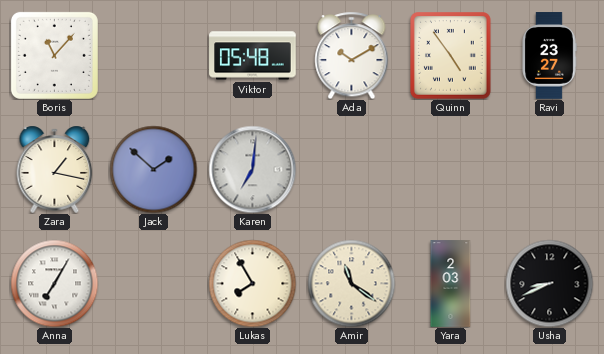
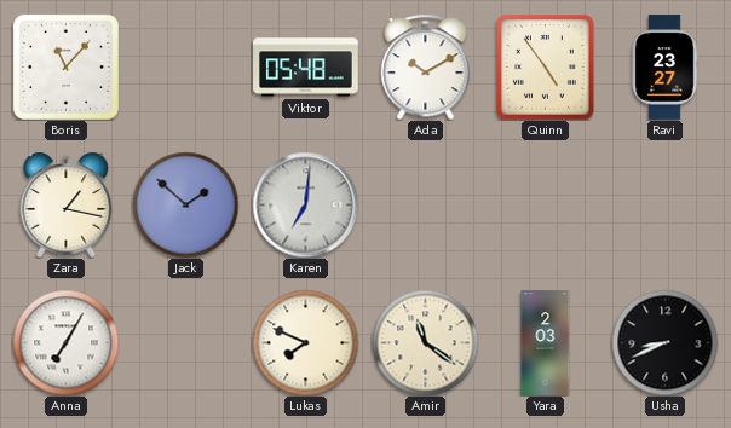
Lukas: 7:55 -> 7:49 (305, 342)
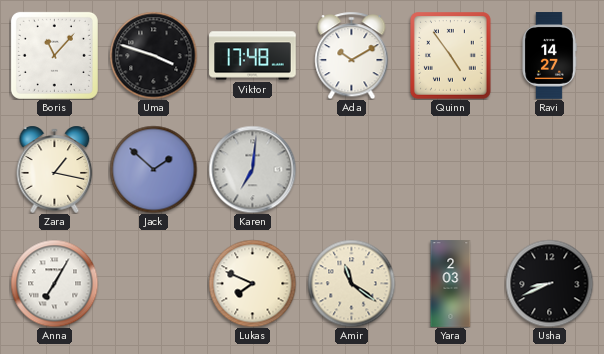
Uma: none -> 3:48 (153, 55)
Viktor: 05:48 -> 17:48 (253, 56)
Ravi: 23:27 -> 14:27 (549, 56)
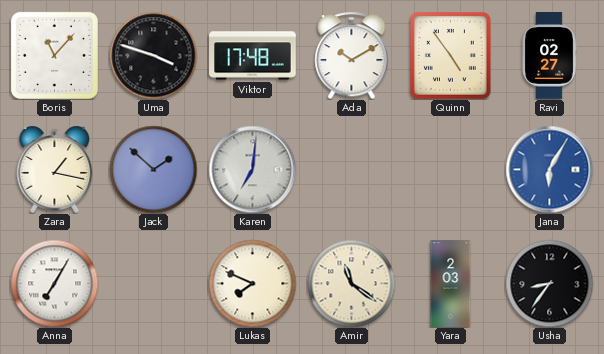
Ravi: 14:27 -> 02:27 (549, 56)
Jana: none -> 6:05 (549, 169)
Usha: 8:41 -> 8:36 (549, 283)
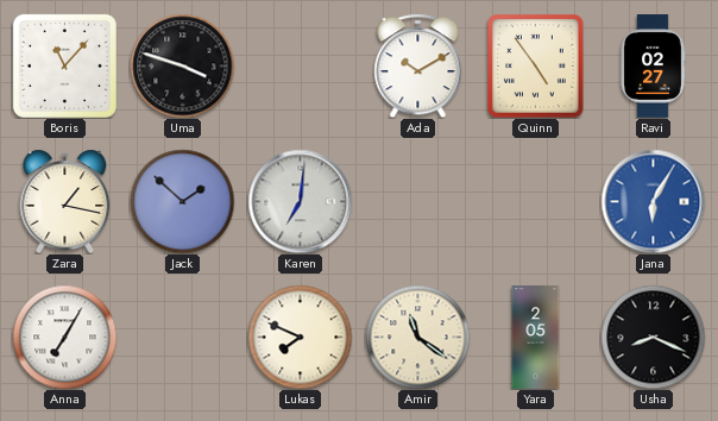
Viktor: 17:48 -> none (253, 56)
Yara: 2:03 -> 2:05 (536, 338)
Usha: 8:36 -> 8:19 (653, 337)
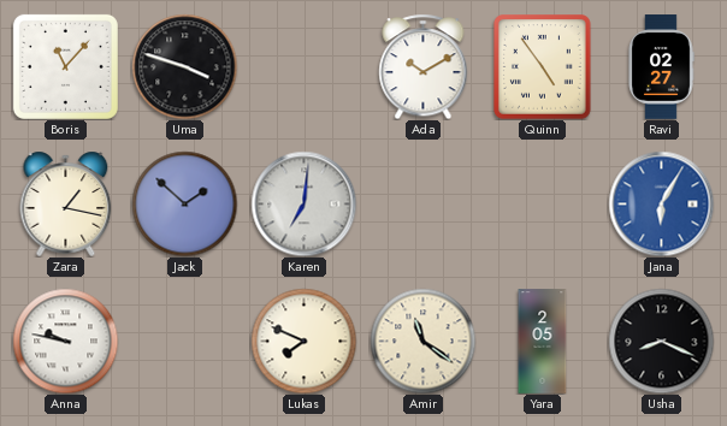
Anna: 7:05 -> 9:47 (65, 341)
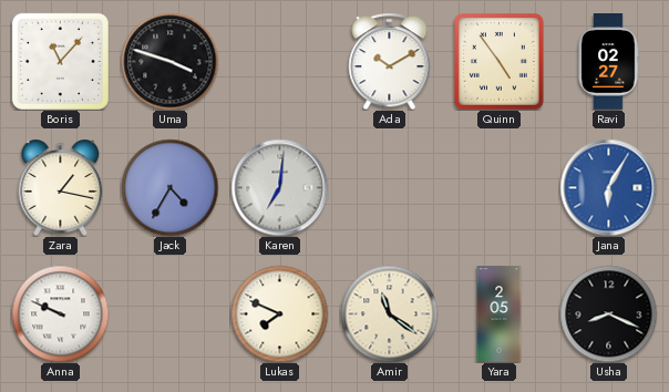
Jack: 1:52 -> 4:35 (169, 187)
Anna: 9:47 -> 9:49 (60, 313)
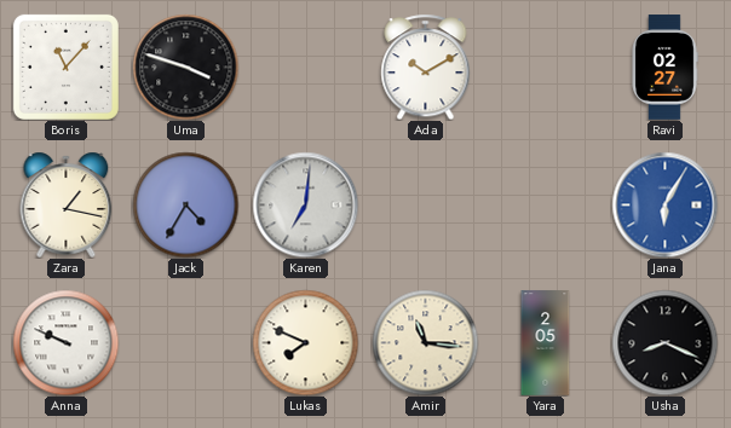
Quinn: 4:54 -> none (500, 62)
Amir: 11:21 -> 11:16 (425, 342)
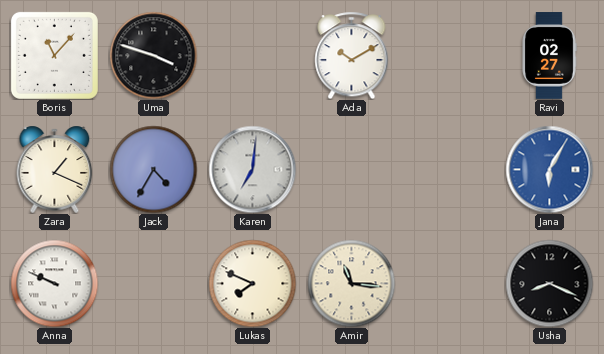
Zara: 1:17 -> 1:19 (55, 169)
Yara: 2:05 -> none (546, 343)
